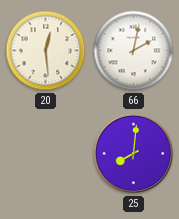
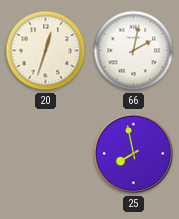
20: 12:29 -> 12:33 (46, 51)
25: 8:01 -> 7:58 (134, 154)
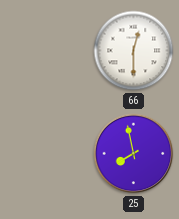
20: 12:33 -> none (46, 51)
66: 2:02 -> 12:30 (134, 51)
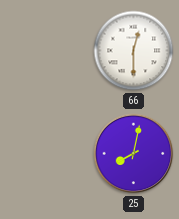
25: 7:58 -> 8:02 (134, 154)
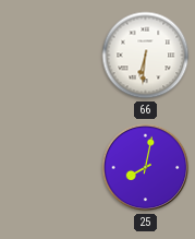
66: 12:30 -> 6:31 (146, 56)
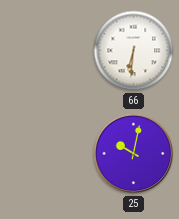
25: 8:02 -> 10:02 (134, 154)
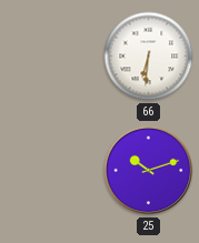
25: 10:02 -> 10:12 (149, 171)
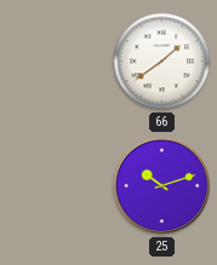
66: 6:31 -> 1:39 (162, 62)
